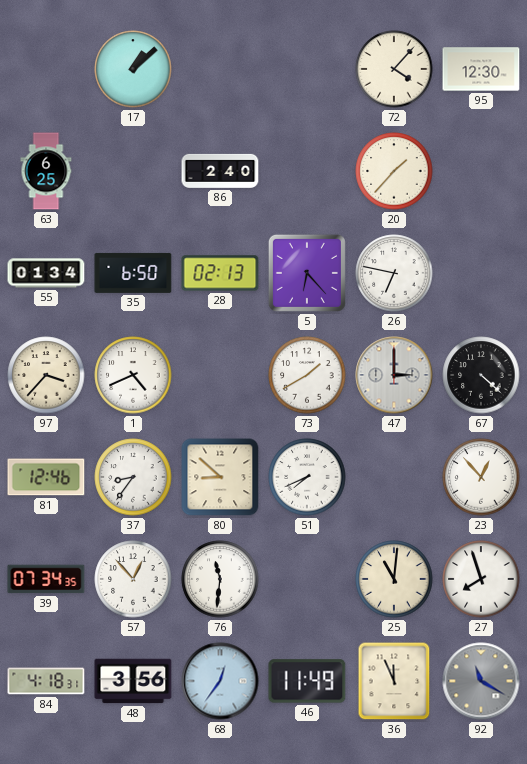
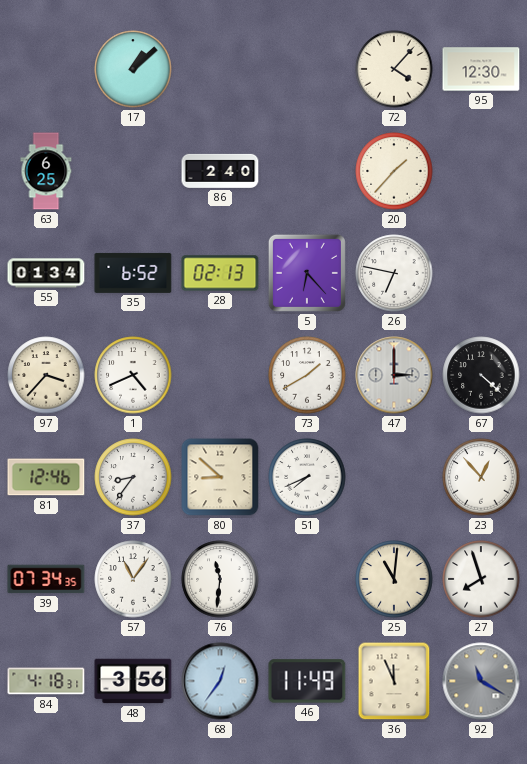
35: 6:50 -> 6:52 (133, 273)
57: 12:53 -> 11:06 (133, 579)
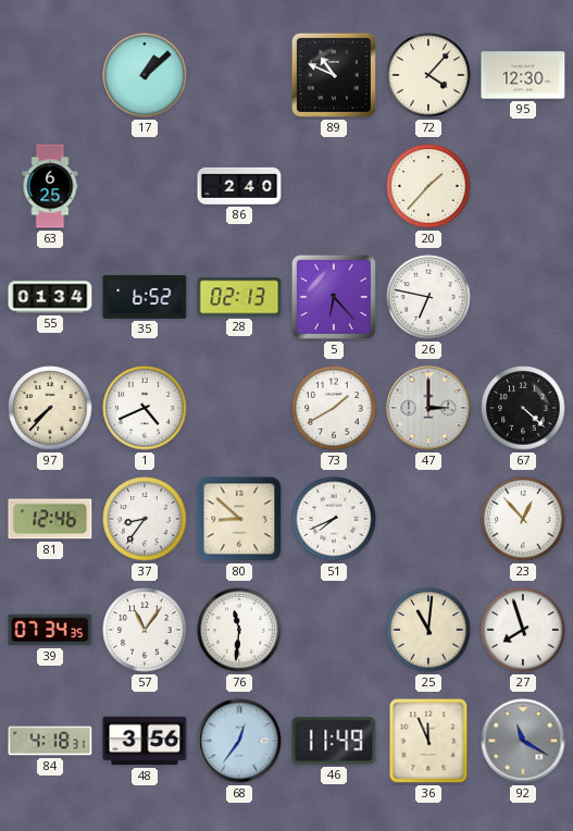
89: none -> 10:49 (334, 75)
97: 3:37 -> 7:37 (50, 408)
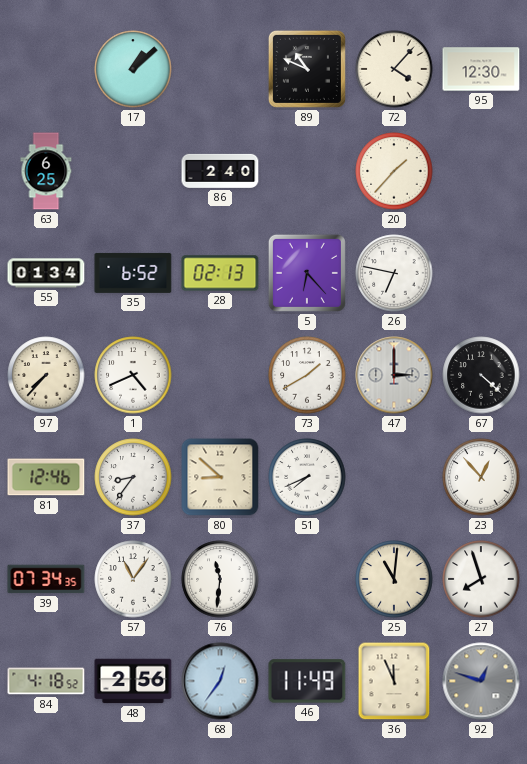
84: 4:18:31 -> 4:18:52 (46, 681)
48: 3:56 -> 2:56 (133, 681)
92: 11:20 -> 12:48 (481, 681)
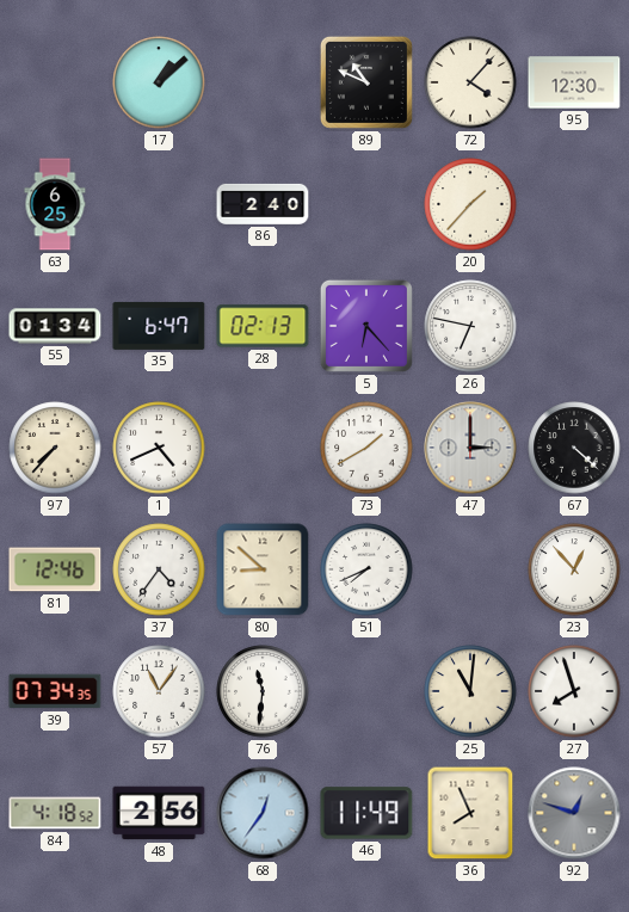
35: 6:52 -> 6:47 (159, 326)
37: 8:36 -> 4:36 (159, 569)
36: 11:56 -> 7:56 (470, 813)
